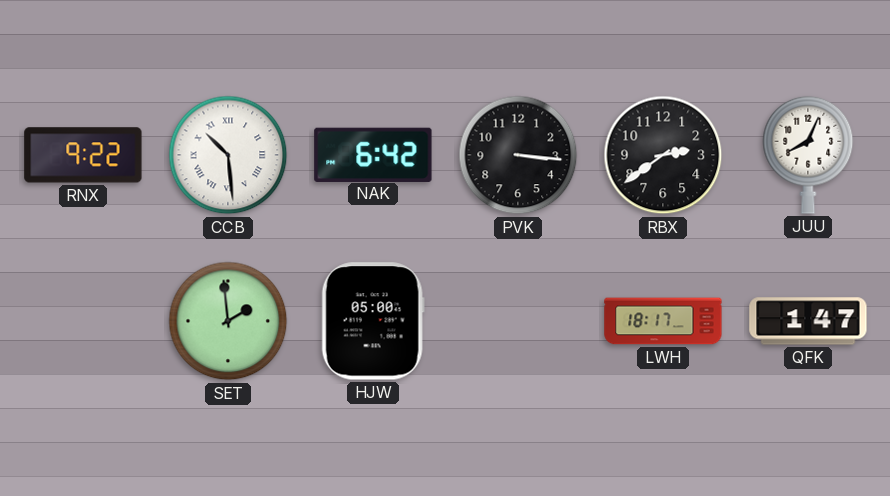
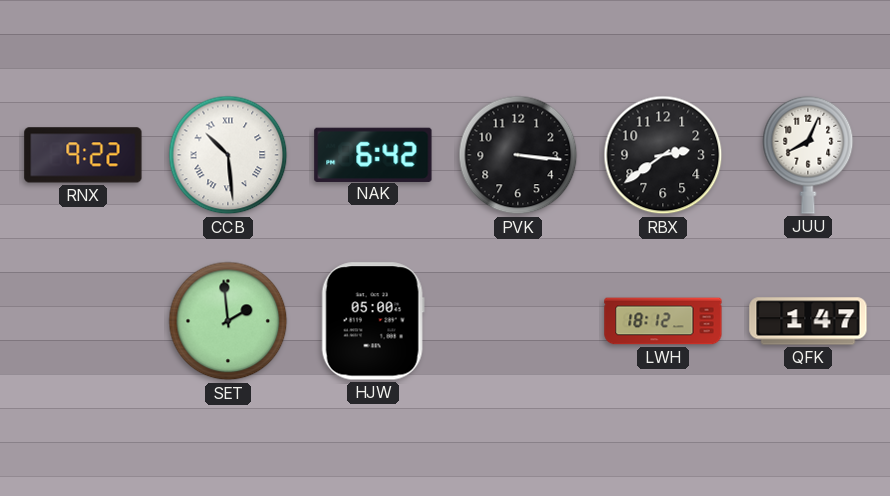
LWH: 18:17 -> 18:12 (663, 321)
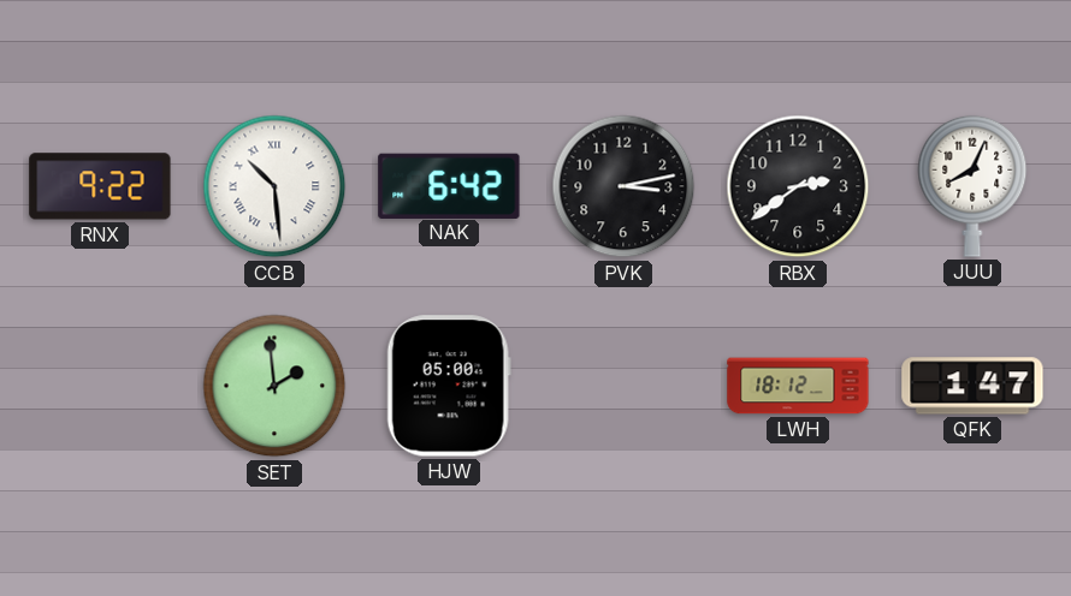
PVK: 3:16 -> 3:13 (623, 186)
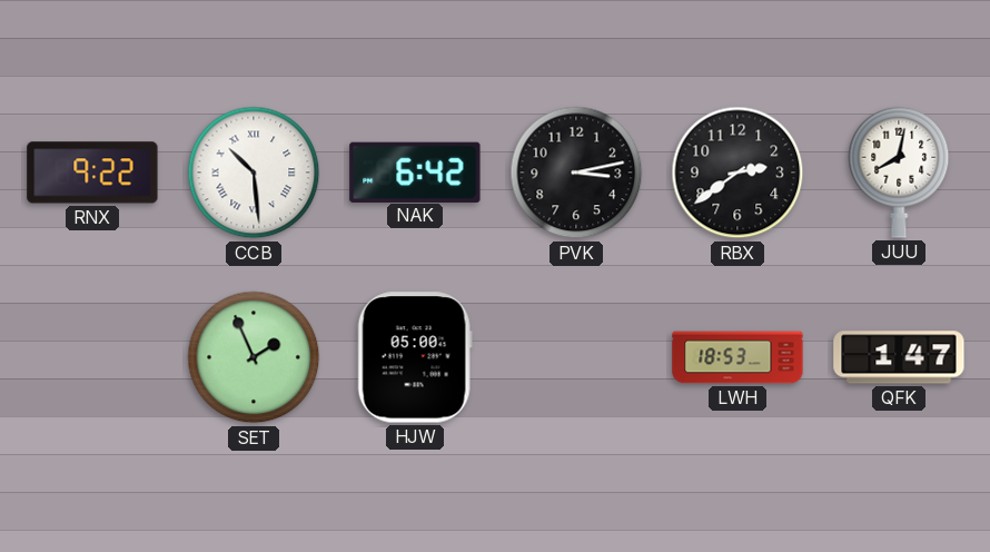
JUU: 8:04 -> 8:02 (899, 172)
SET: 1:59 -> 1:56 (254, 357)
LWH: 18:12 -> 18:53 (737, 357)
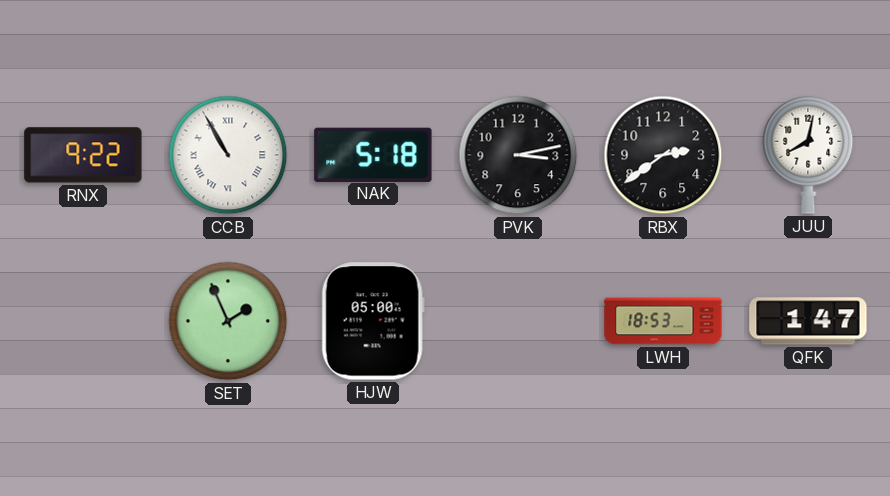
CCB: 10:29 -> 10:55 (228, 155)
NAK: 6:42 -> 5:18 (373, 154)
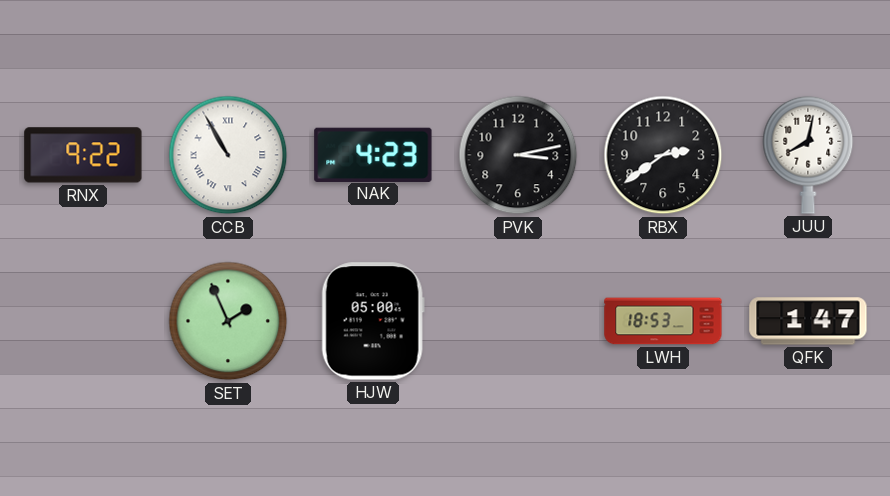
NAK: 5:18 -> 4:23 (373, 154)
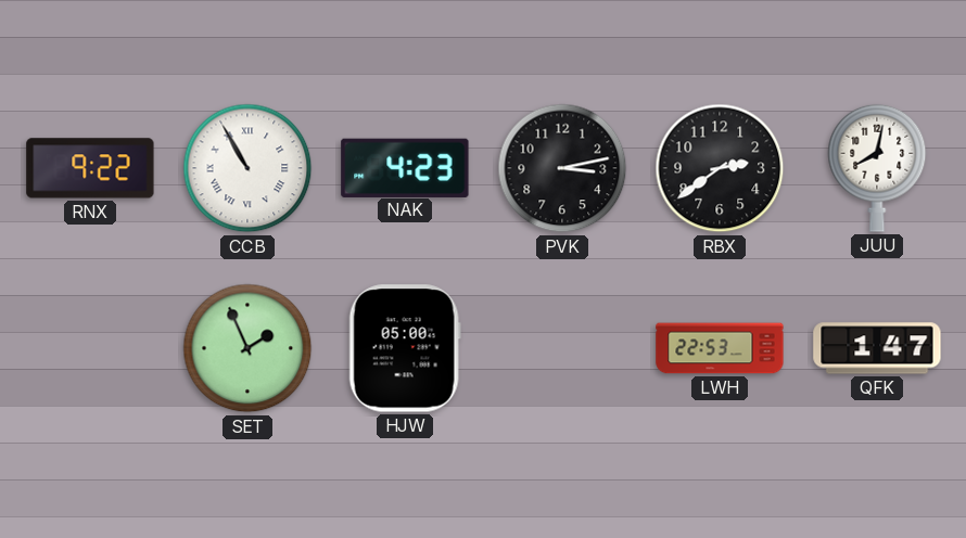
LWH: 18:53 -> 22:53 (720, 348)
